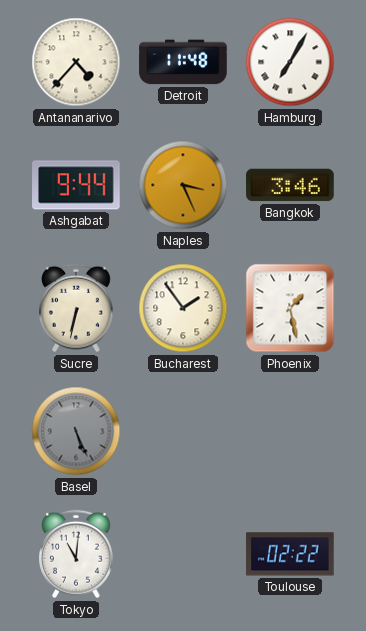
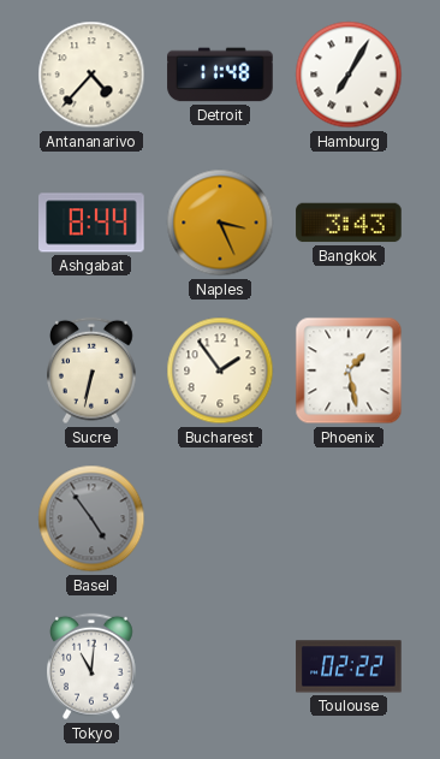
Ashgabat: 9:44 -> 8:44 (91, 223)
Bangkok: 3:46 -> 3:43 (349, 223)
Basel: 5:26 -> 4:54 (91, 518)
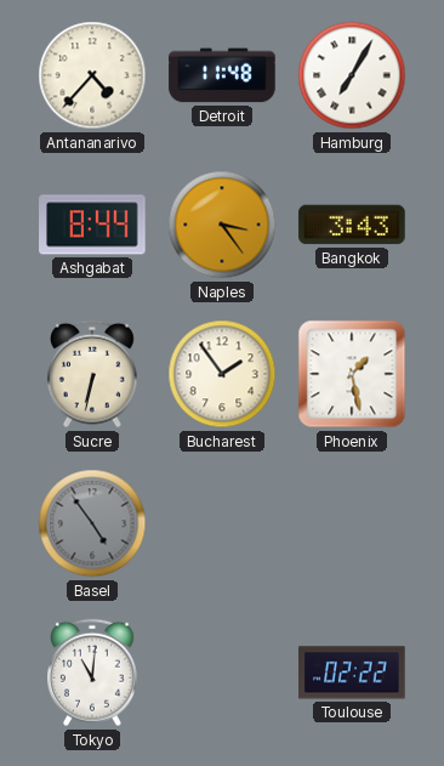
Naples: 3:26 -> 3:24 (222, 225)
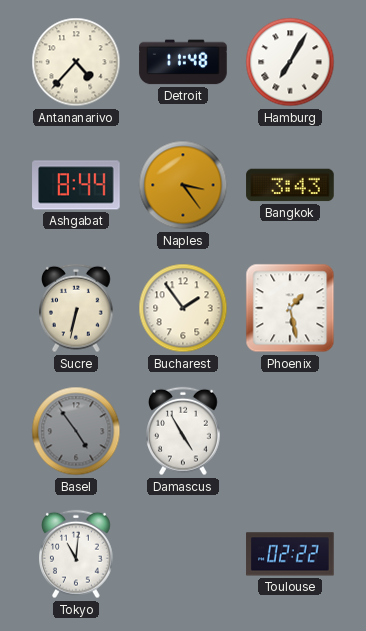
Damascus: none -> 4:55 (184, 431)
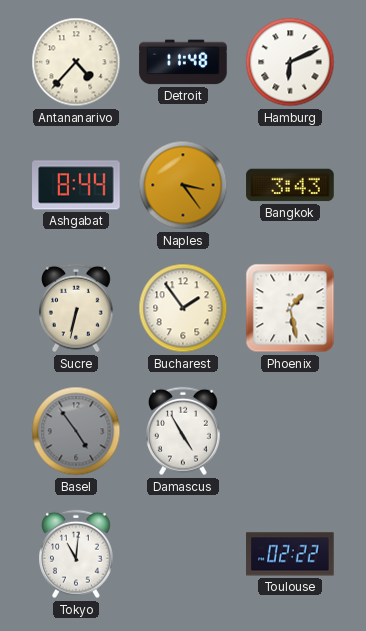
Hamburg: 7:05 -> 6:11 (290, 62)
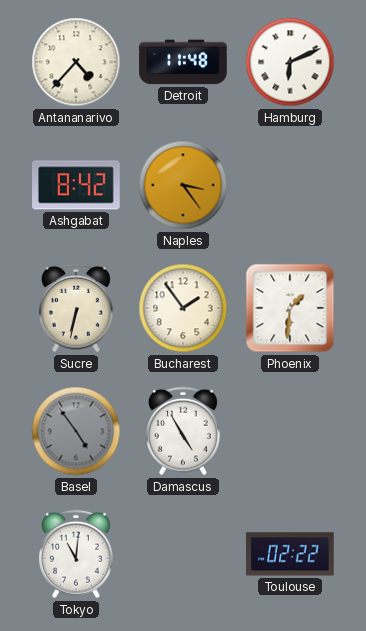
Ashgabat: 8:44 -> 8:42 (76, 185)
Bangkok: 3:43 -> none (290, 185)
Phoenix: 1:28 -> 1:31 (290, 308)
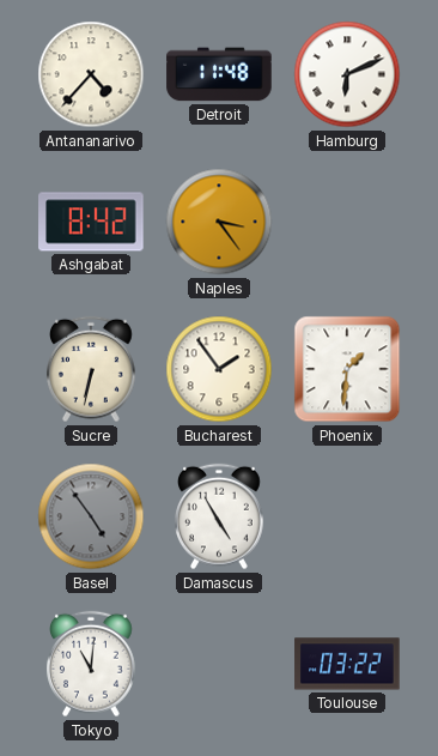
Toulouse: 02:22 -> 03:22 (347, 664)
